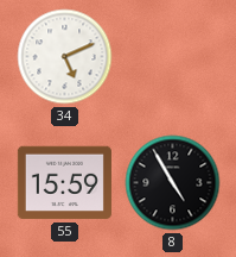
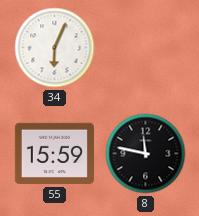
34: 5:11 -> 6:04 (55, 48)
8: 4:55 -> 11:47 (146, 154)
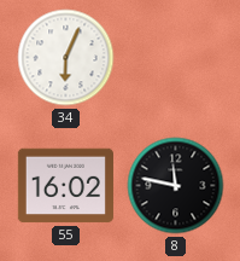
55: 15:59 -> 16:02 (65, 186)
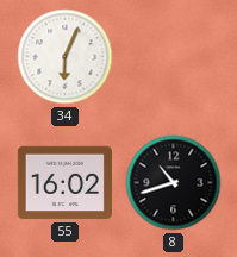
8: 11:47 -> 10:42 (174, 183)
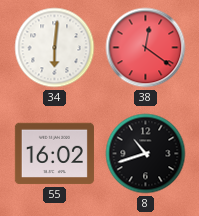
34: 6:04 -> 6:01 (55, 48)
38: none -> 12:21 (146, 48)
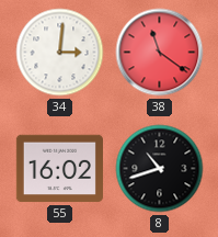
34: 6:01 -> 3:01 (60, 53)
38: 12:21 -> 11:21 (160, 53)
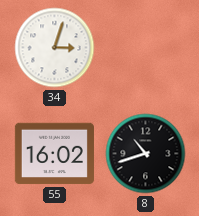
34: 3:01 -> 3:03 (55, 48)
38: 11:21 -> none (160, 53)
